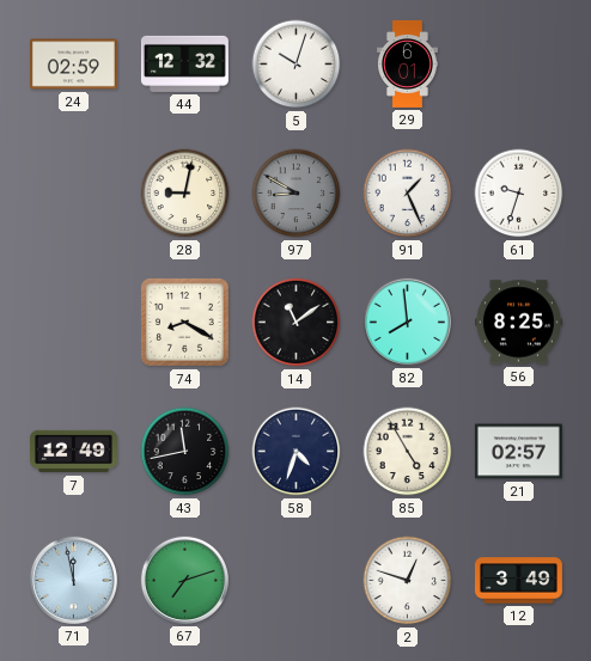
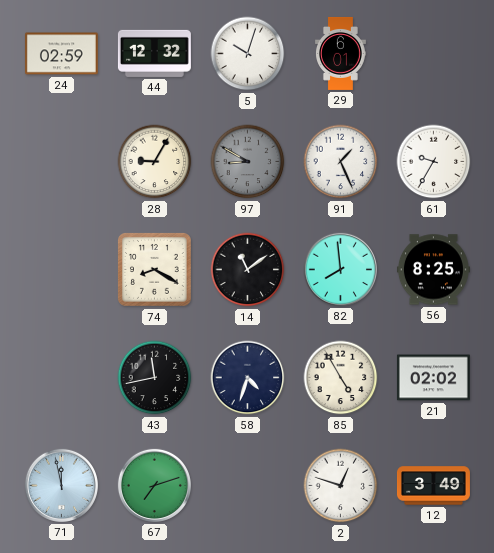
28: 9:02 -> 9:05 (155, 162)
61: 9:33 -> 9:35 (434, 162)
7: 12:49 -> none (73, 452)
21: 02:57 -> 02:02 (433, 378)
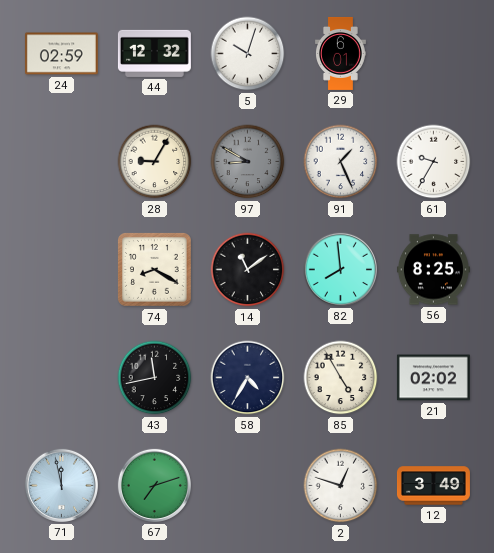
58: 4:33 -> 4:35 (248, 378)
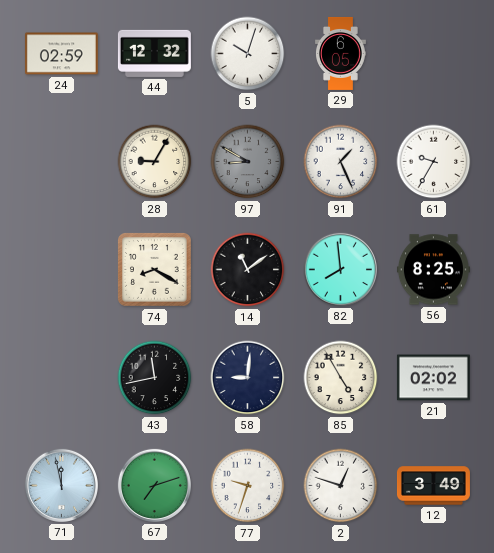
29: 6:01 -> 6:05 (341, 53)
58: 4:35 -> 9:01 (248, 378)
77: none -> 9:33 (248, 486)
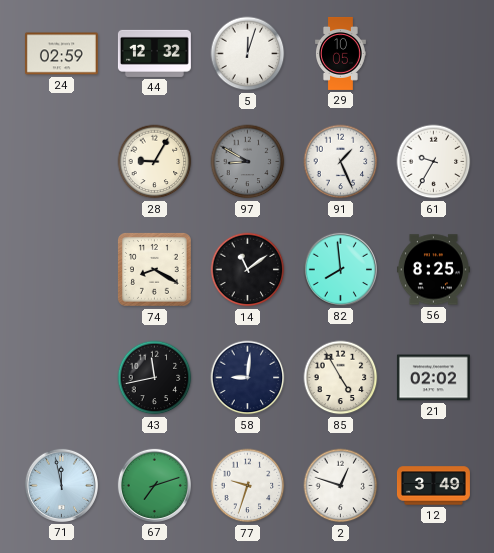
5: 10:03 -> 12:03 (248, 54)
29: 6:05 -> 10:05 (341, 53)
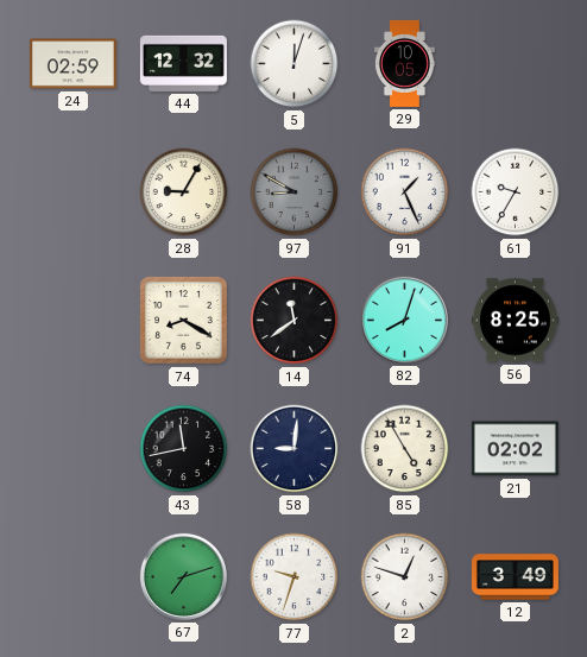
14: 11:09 -> 11:39 (295, 321)
82: 7:59 -> 8:03 (404, 320)
71: 11:58 -> none (61, 485)
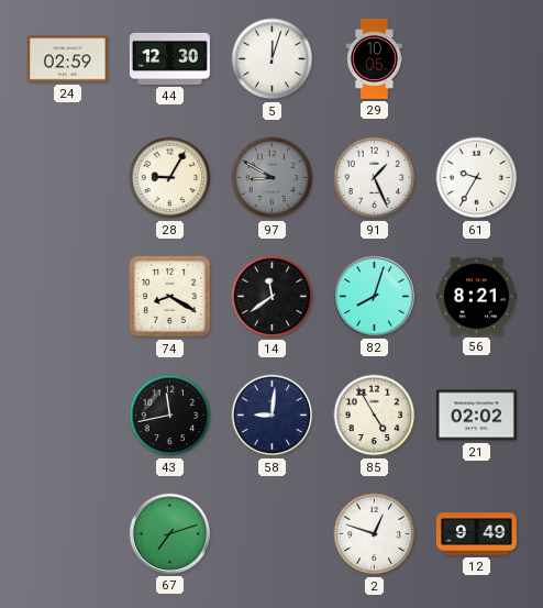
44: 12:32 -> 12:30 (169, 58)
56: 8:25 -> 8:21 (476, 297)
77: 9:33 -> none (295, 577)
12: 3:49 -> 9:49 (476, 534)
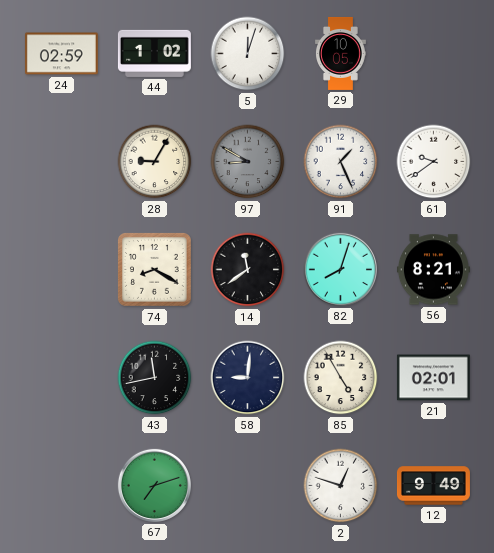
44: 12:30 -> 1:02 (154, 53)
61: 9:35 -> 9:39 (434, 162)
21: 02:02 -> 02:01 (433, 378)
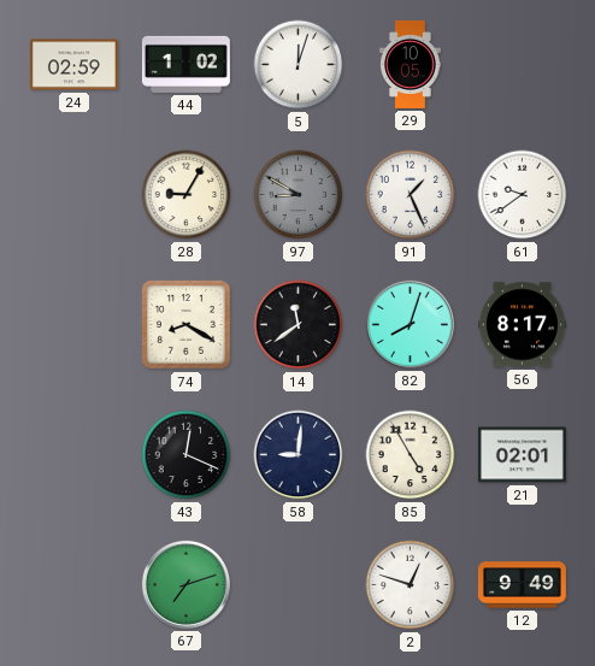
56: 8:21 -> 8:17 (522, 325)
43: 11:43 -> 12:19 (187, 455)
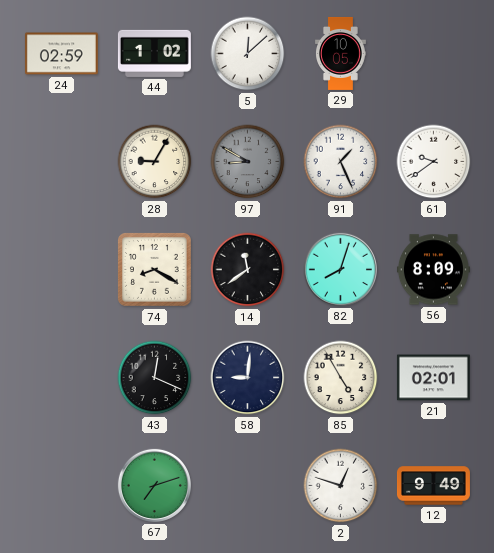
5: 12:03 -> 12:08 (248, 54)
56: 8:17 -> 8:09 (433, 270)
